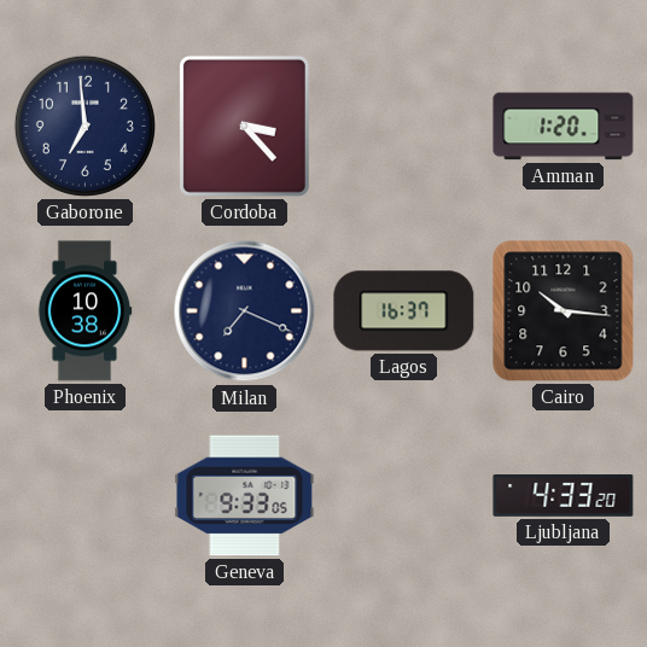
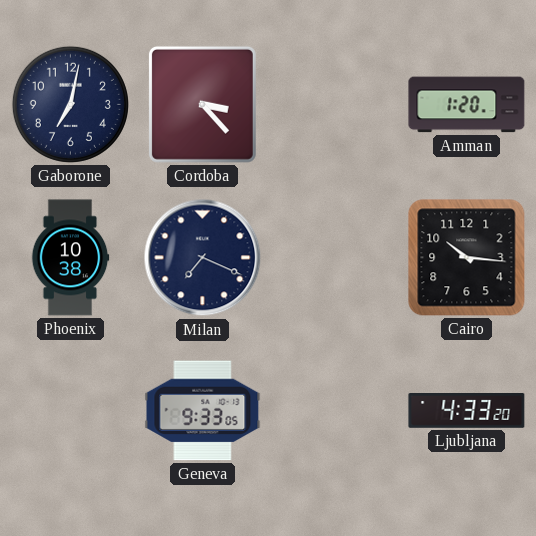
Gaborone: 6:59 -> 7:02 (70, 104)
Lagos: 16:37 -> none (404, 311)
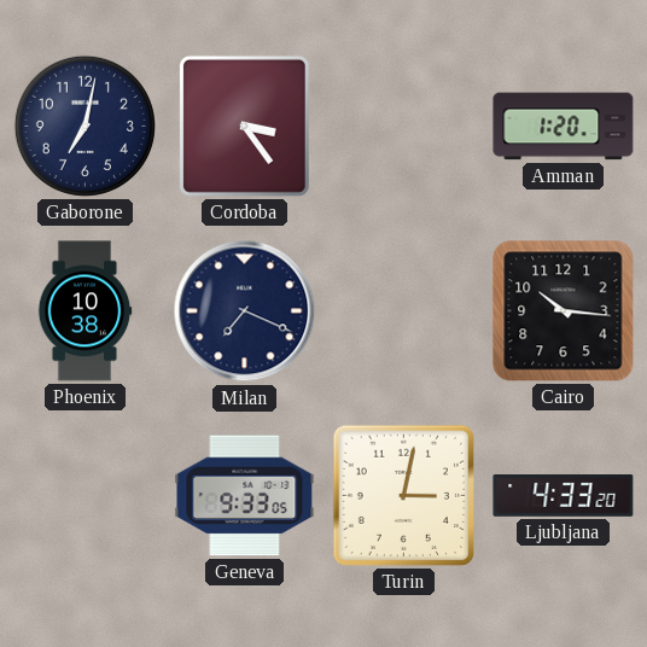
Cordoba: 3:23 -> 3:24 (244, 126)
Turin: none -> 3:02 (403, 495)
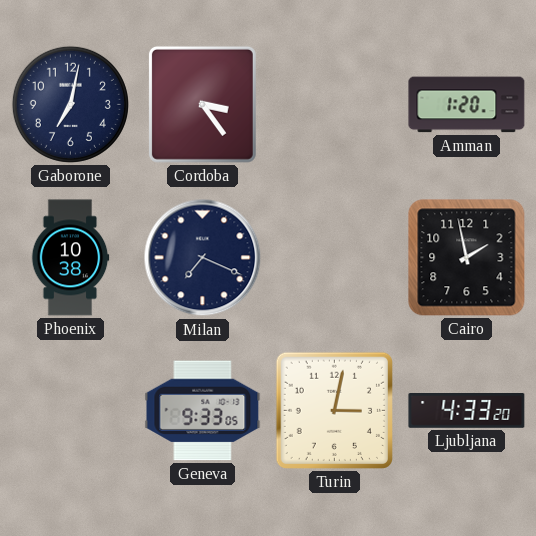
Cairo: 10:16 -> 1:58 (467, 258)
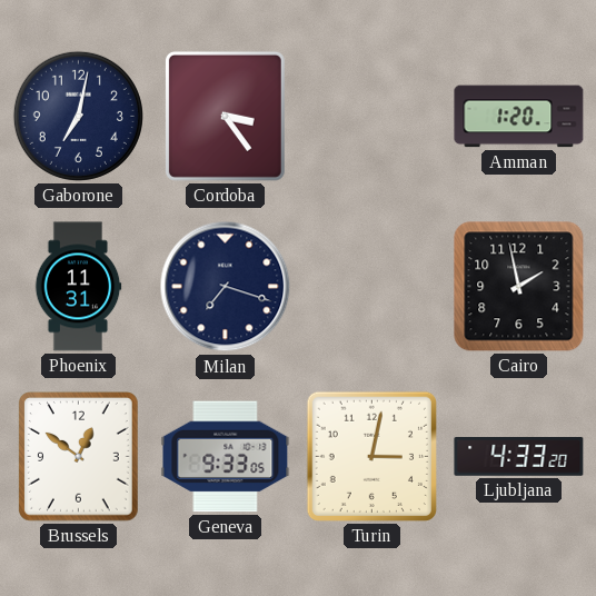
Phoenix: 10:38 -> 11:31 (78, 287)
Milan: 7:19 -> 7:18 (226, 287)
Brussels: none -> 12:51 (79, 457)
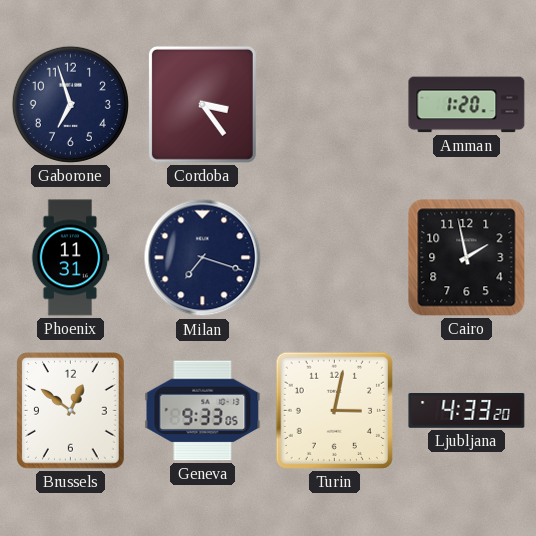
Gaborone: 7:02 -> 6:57 (70, 104)
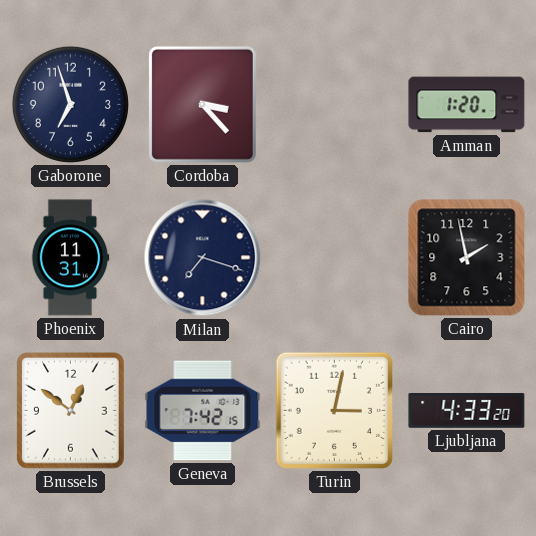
Cordoba: 3:24 -> 3:23 (202, 104)
Geneva: 9:33 -> 7:42 (203, 411)
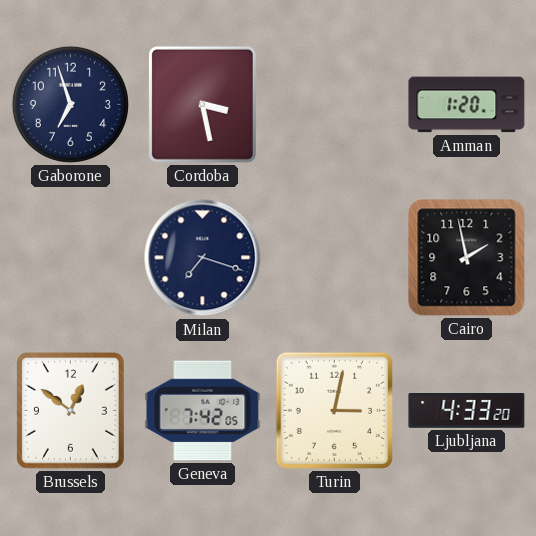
Cordoba: 3:23 -> 3:28 (202, 104)
Phoenix: 11:31 -> none (70, 258)
Geneva: 7:42:15 -> 7:42:05 (203, 411)
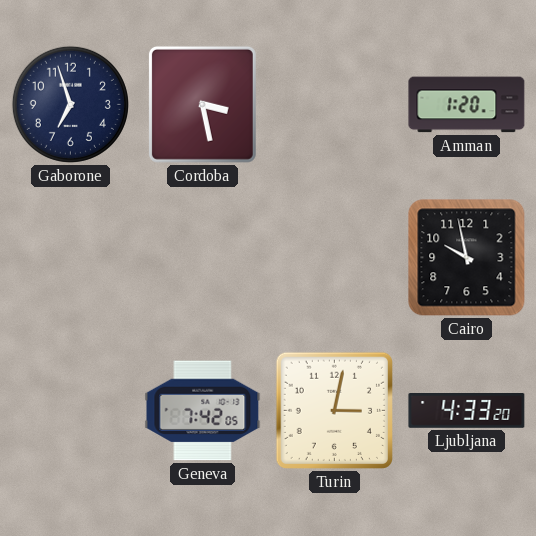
Milan: 7:18 -> none (203, 258)
Cairo: 1:58 -> 9:58 (467, 258)
Brussels: 12:51 -> none (71, 411)
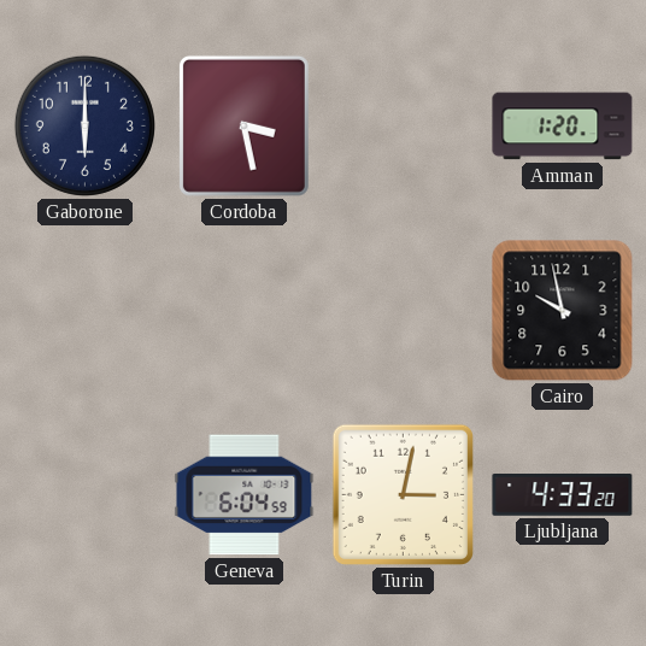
Gaborone: 6:57 -> 6:00 (84, 125)
Geneva: 7:42 -> 6:04 (245, 495)
